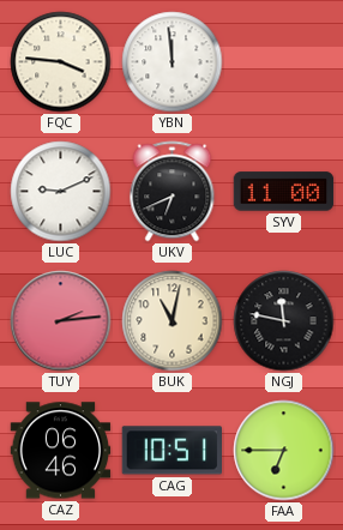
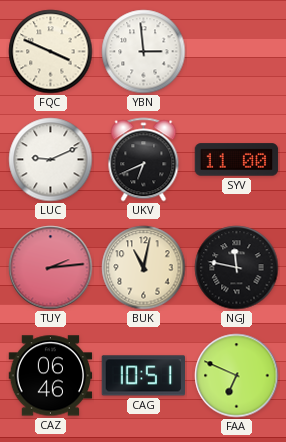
FQC: 3:46 -> 3:49 (51, 52)
YBN: 11:59 -> 2:59 (144, 52)
FAA: 6:45 -> 6:49 (237, 376)
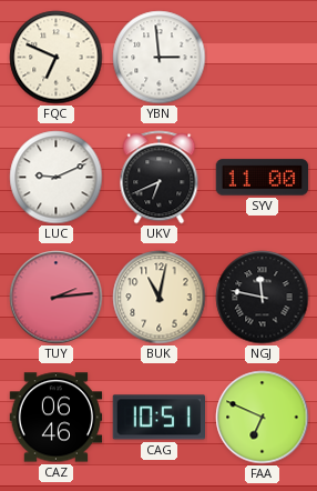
FQC: 3:49 -> 6:49 (57, 58)
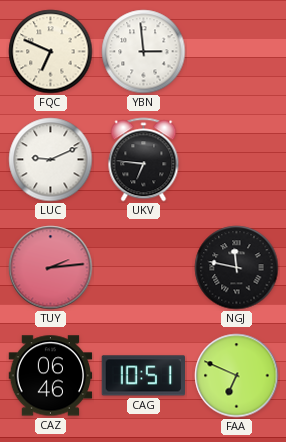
UKV: 6:41 -> 6:46 (144, 160)
SYV: 11:00 -> none (263, 178)
BUK: 11:02 -> none (160, 298)
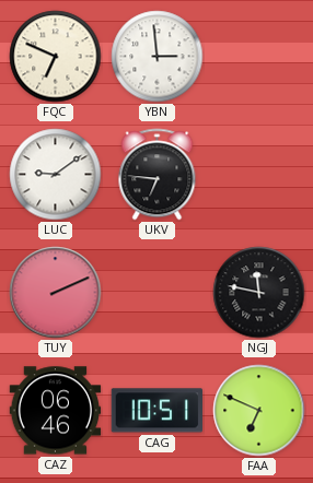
LUC: 9:11 -> 9:09 (56, 175)
TUY: 2:14 -> 2:11 (56, 293)
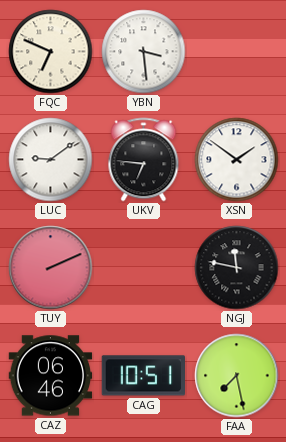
YBN: 2:59 -> 3:29 (144, 52)
XSN: none -> 1:51 (237, 160)
FAA: 6:49 -> 7:28 (237, 376)
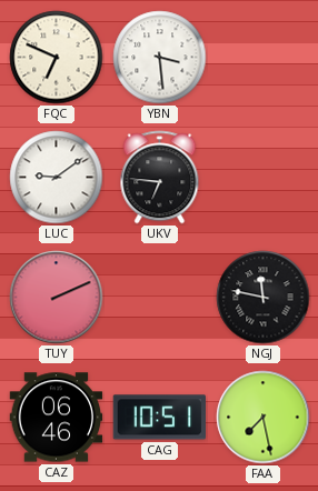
XSN: 1:51 -> none (237, 160)
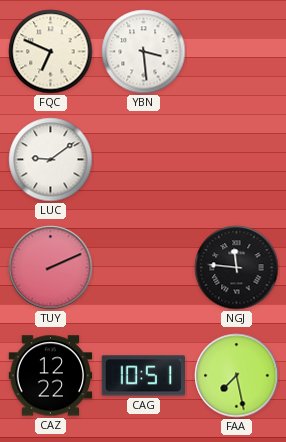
UKV: 6:46 -> none (160, 178)
NGJ: 11:47 -> 11:46 (237, 268)
CAZ: 06:46 -> 12:22 (51, 376)
